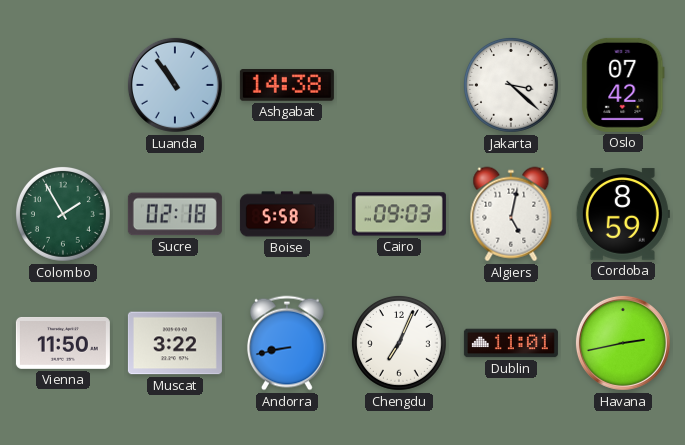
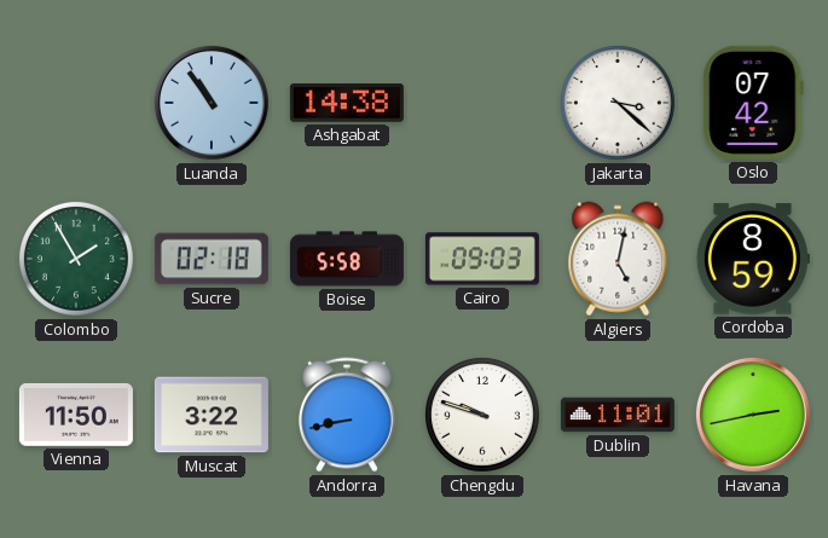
Chengdu: 7:04 -> 9:48 (482, 415)
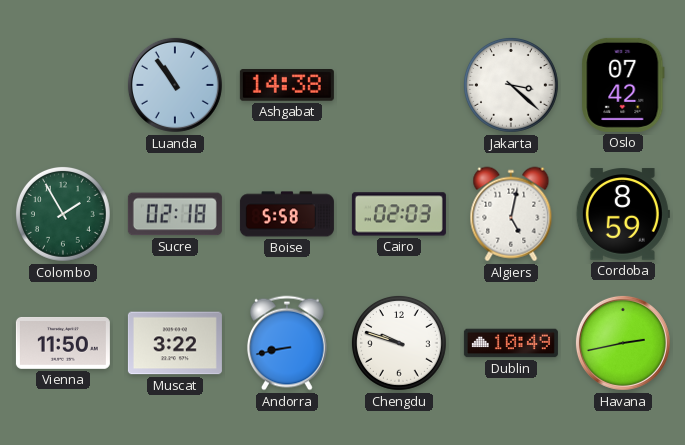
Cairo: 09:03 -> 02:03 (399, 214)
Dublin: 11:01 -> 10:49 (511, 343)
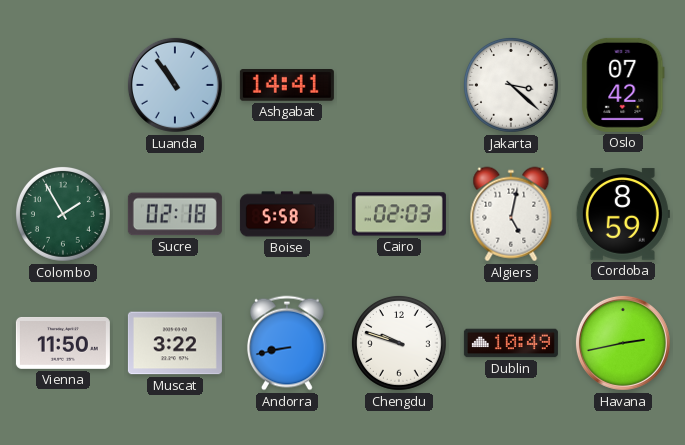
Ashgabat: 14:38 -> 14:41 (287, 85)
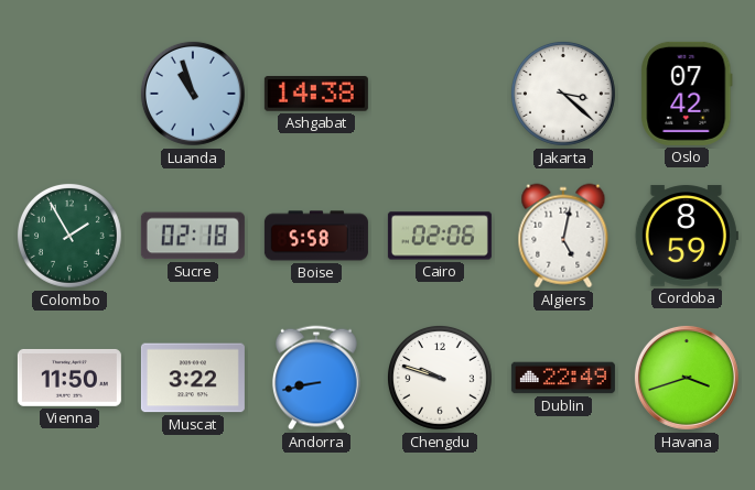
Luanda: 10:54 -> 10:57 (193, 94)
Ashgabat: 14:41 -> 14:38 (316, 94)
Cairo: 02:03 -> 02:06 (440, 236)
Dublin: 10:49 -> 22:49 (563, 378)
Havana: 2:43 -> 3:42 (687, 378)
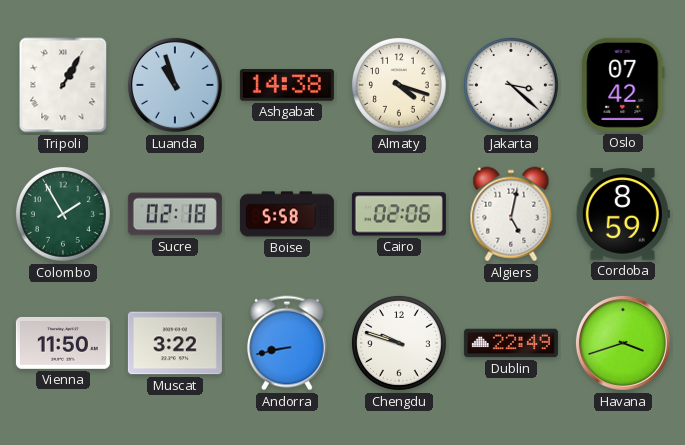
Tripoli: none -> 1:05 (63, 85)
Almaty: none -> 4:18 (399, 85)
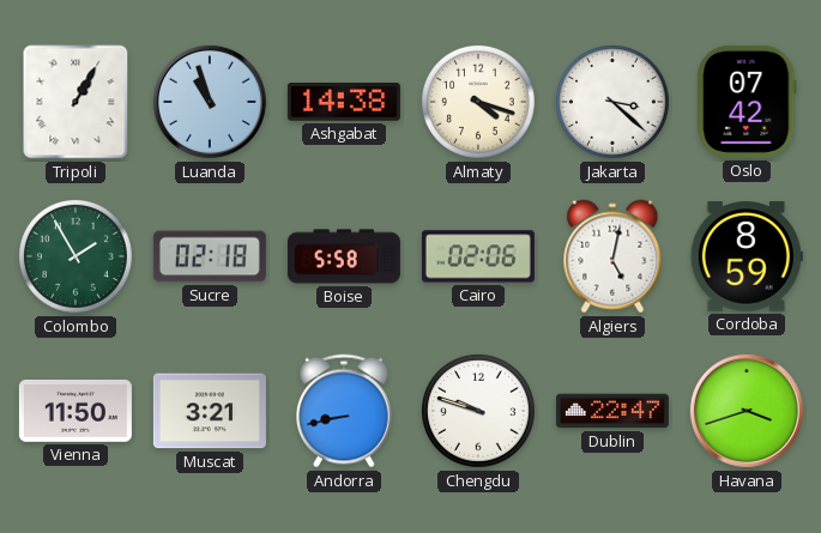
Muscat: 3:22 -> 3:21 (210, 411)
Dublin: 22:49 -> 22:47 (612, 411)
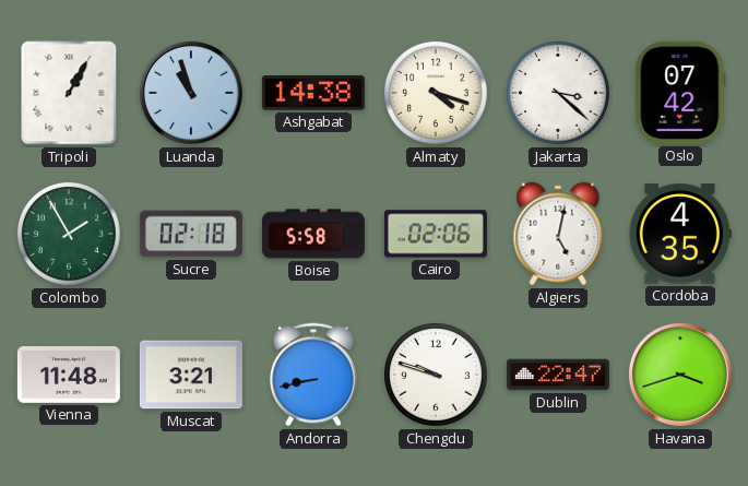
Cordoba: 8:59 -> 4:35 (680, 234)
Vienna: 11:50 -> 11:48 (69, 375)
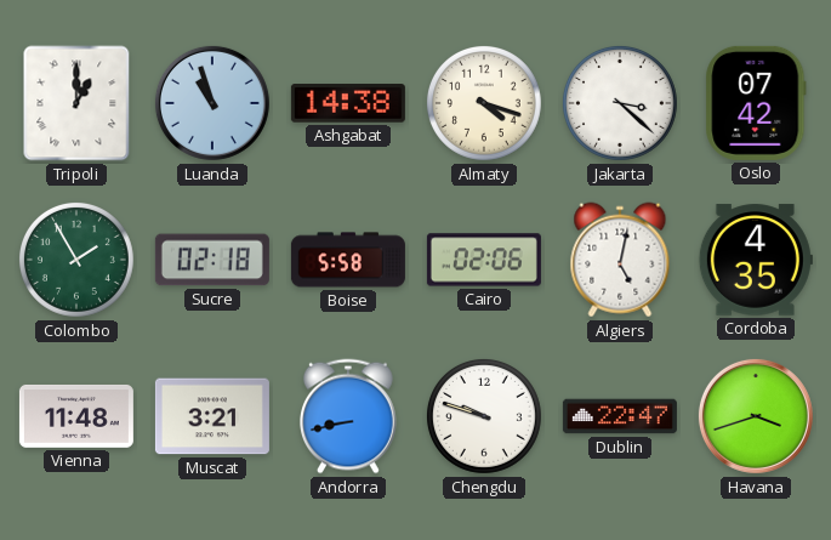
Tripoli: 1:05 -> 1:00 (76, 103)
